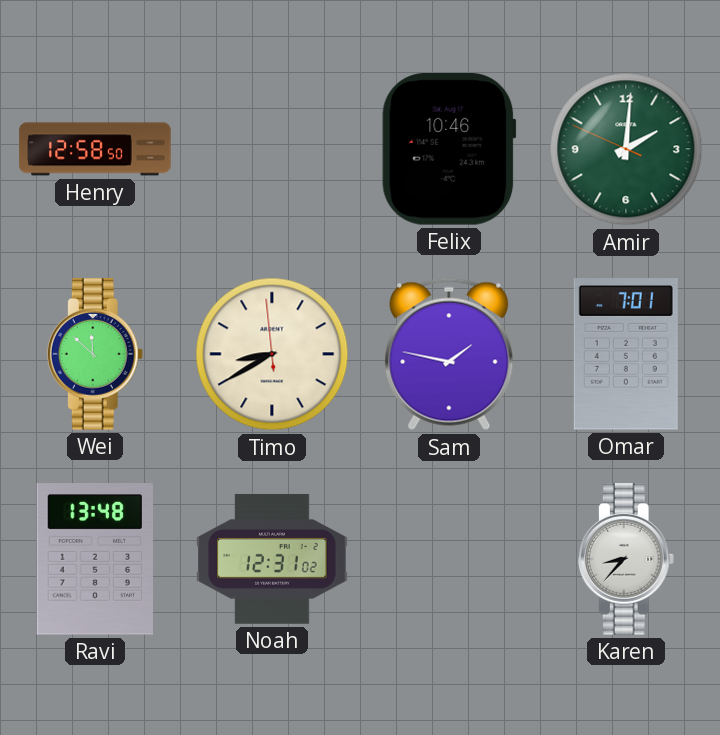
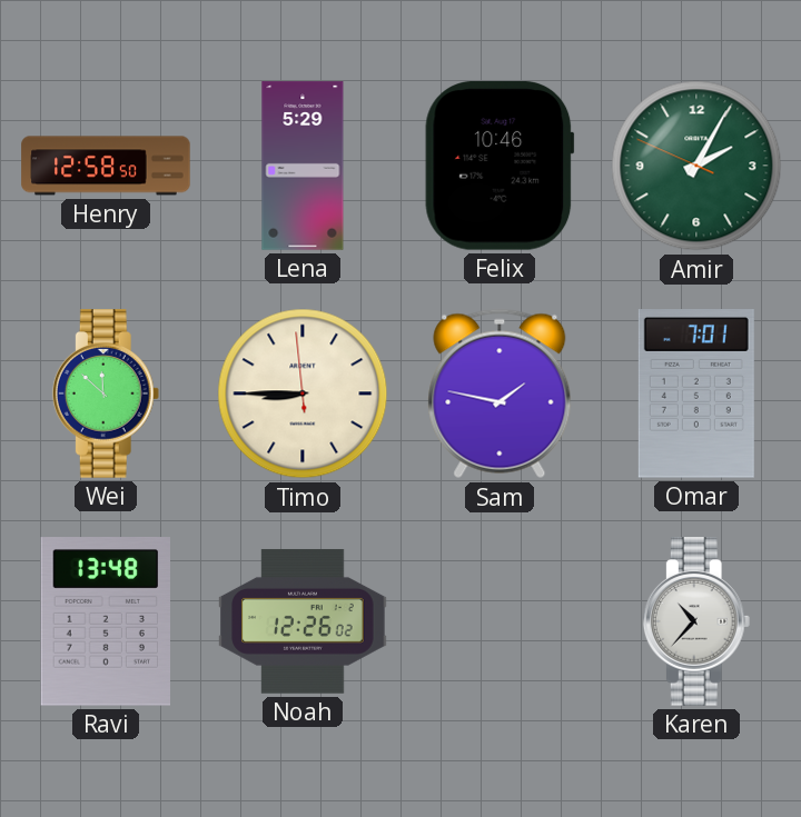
Lena: none -> 5:29 (303, 166)
Amir: 2:00 -> 2:04 (696, 166)
Timo: 8:39 -> 8:44 (303, 393)
Noah: 12:31 -> 12:26 (303, 621)
Karen: 8:37 -> 10:37 (696, 621)
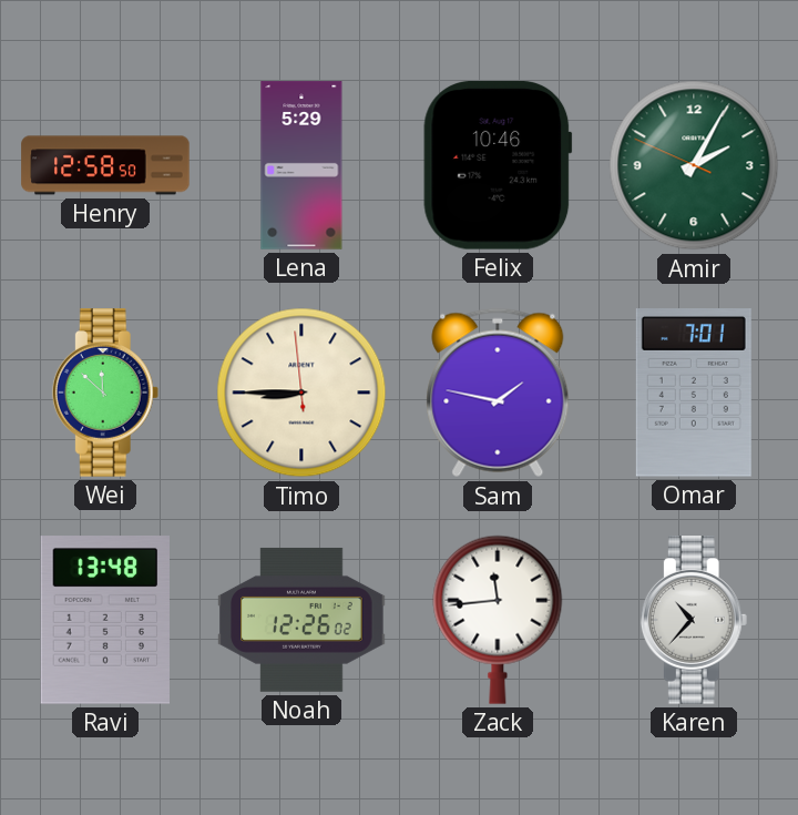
Zack: none -> 11:44 (498, 620)
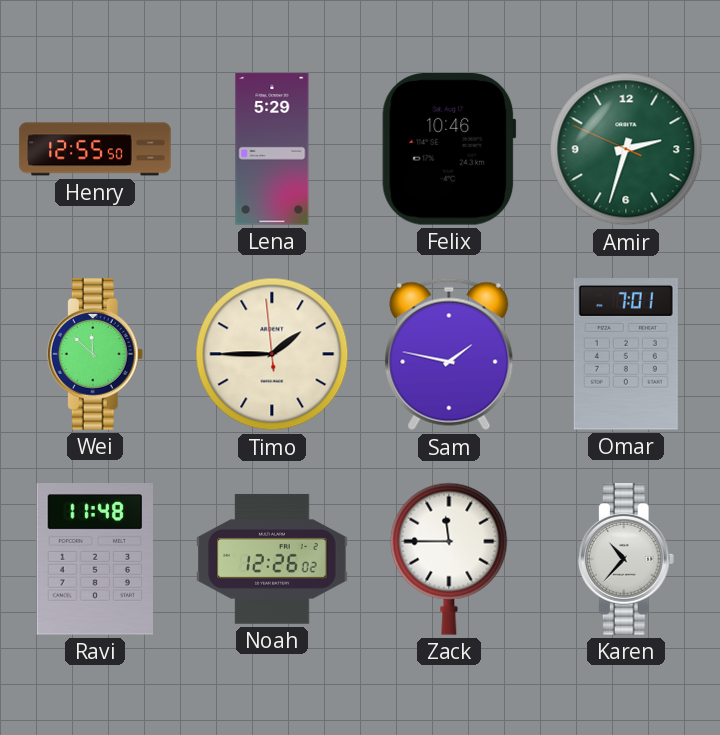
Henry: 12:58 -> 12:55 (95, 149)
Amir: 2:04 -> 2:32 (626, 149)
Timo: 8:44 -> 1:44 (272, 354)
Ravi: 13:48 -> 11:48 (94, 559)
Zack: 11:44 -> 11:45 (449, 559)
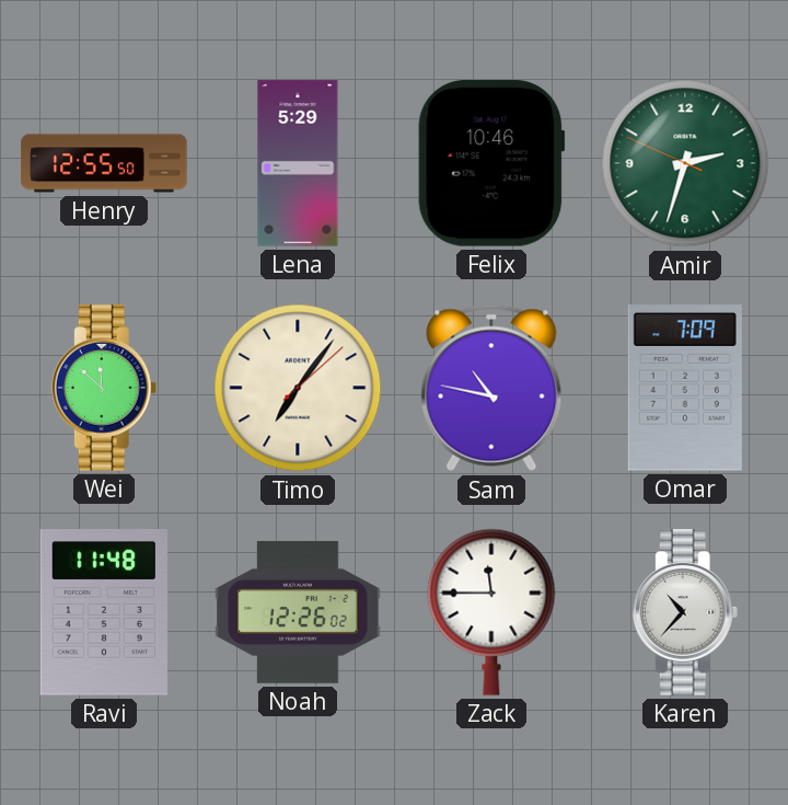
Timo: 1:44 -> 7:06 (298, 388)
Sam: 1:47 -> 10:47 (491, 388)
Omar: 7:01 -> 7:09 (685, 389)
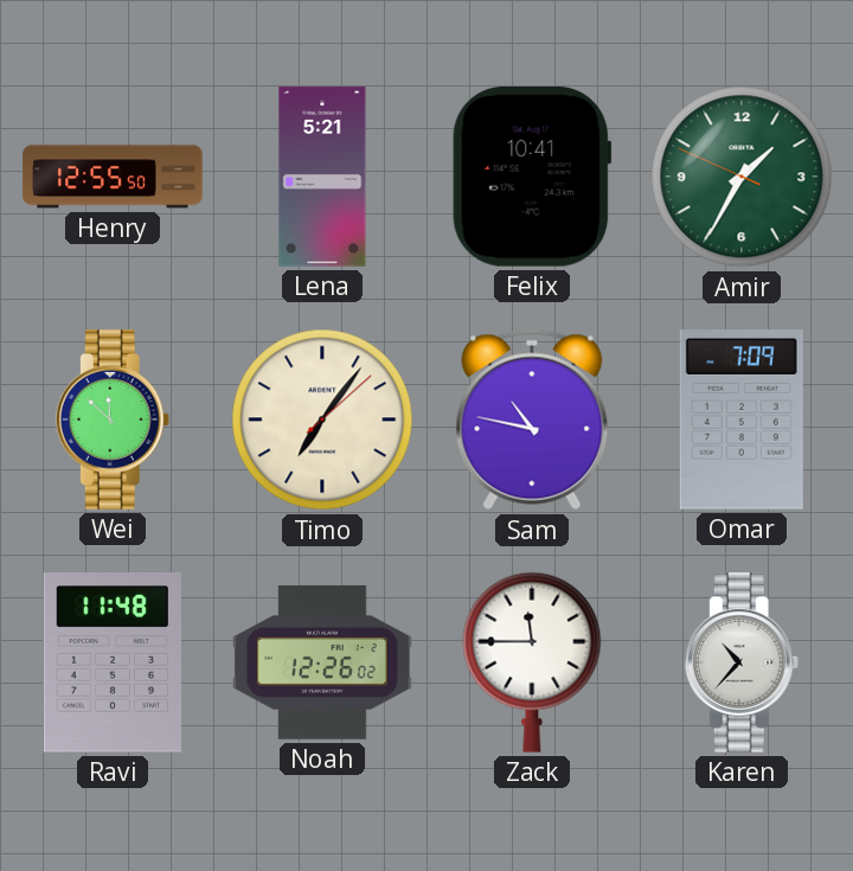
Lena: 5:29 -> 5:21 (322, 177)
Felix: 10:46 -> 10:41 (532, 178)
Amir: 2:32 -> 1:34 (742, 177)
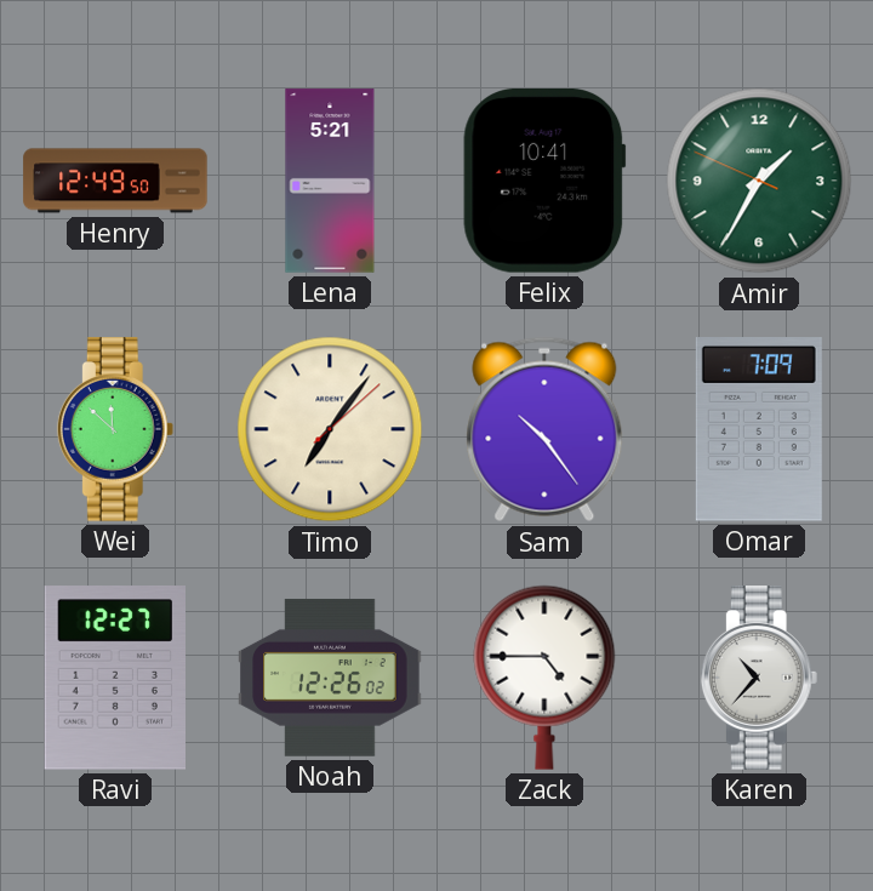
Henry: 12:55 -> 12:49 (115, 181)
Sam: 10:47 -> 10:24 (544, 429)
Ravi: 11:48 -> 12:27 (114, 678)
Zack: 11:45 -> 4:45 (544, 678)
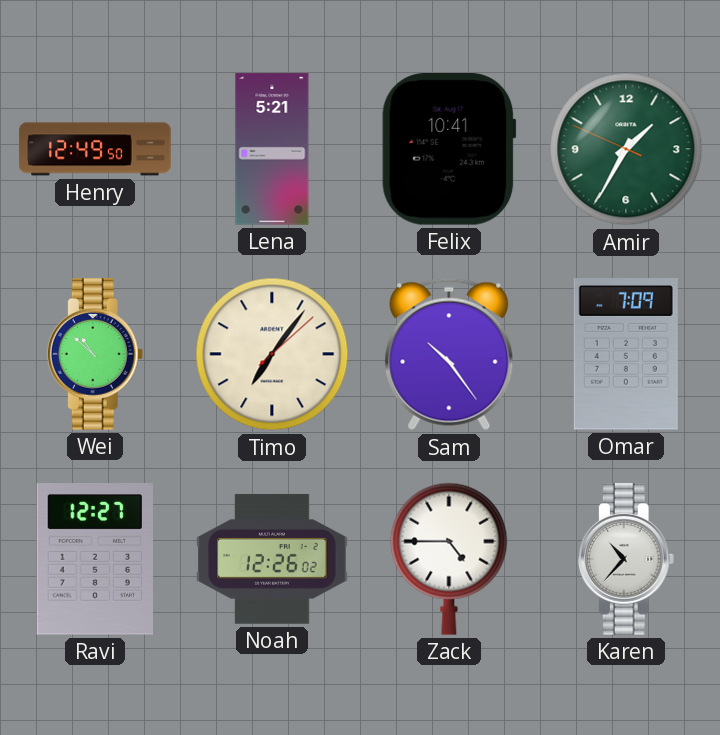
Wei: 11:52 -> 10:52 (95, 354)
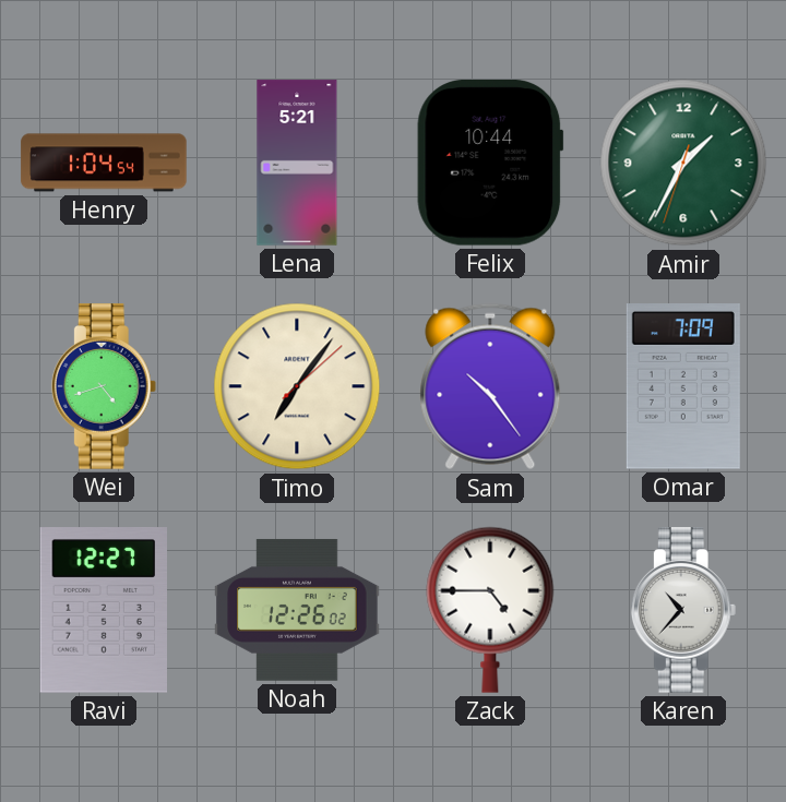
Henry: 12:49 -> 1:04 (104, 163)
Felix: 10:41 -> 10:44 (490, 164)
Amir: 1:34:49 -> 1:34:33 (683, 163)
Wei: 10:52 -> 4:42 (104, 386)
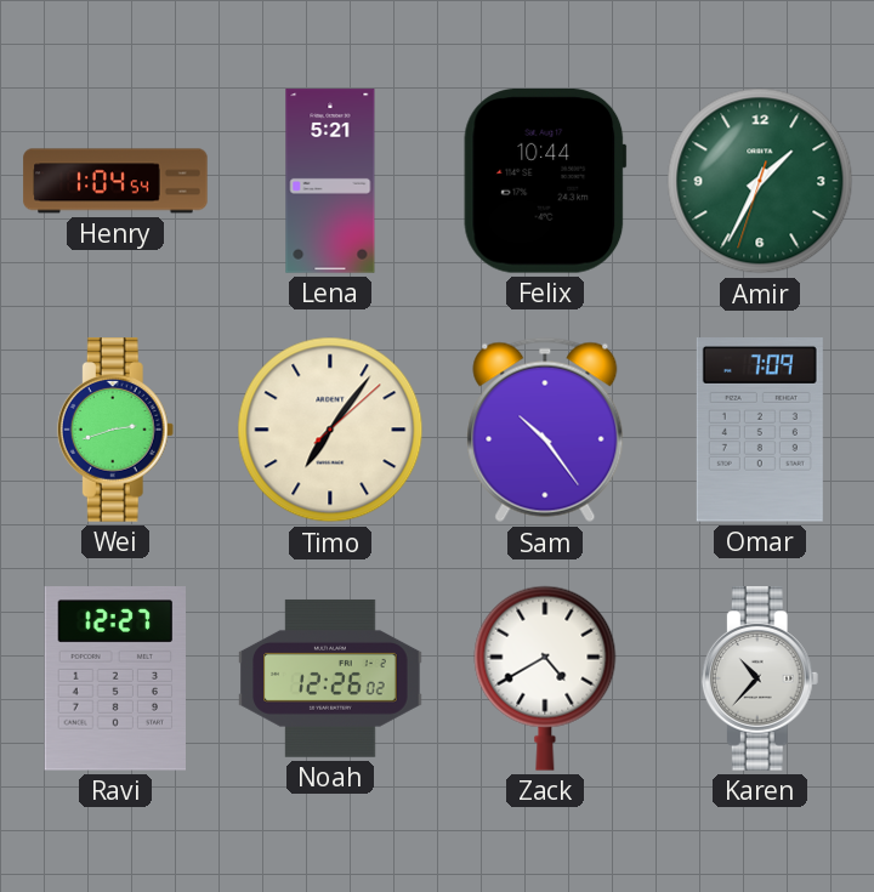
Wei: 4:42 -> 2:42 (115, 430)
Zack: 4:45 -> 4:40 (545, 678)
